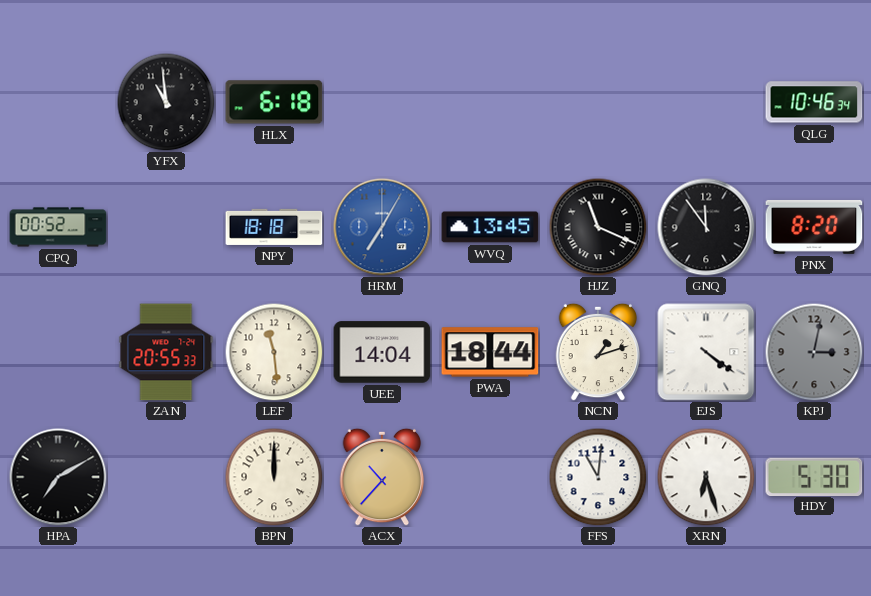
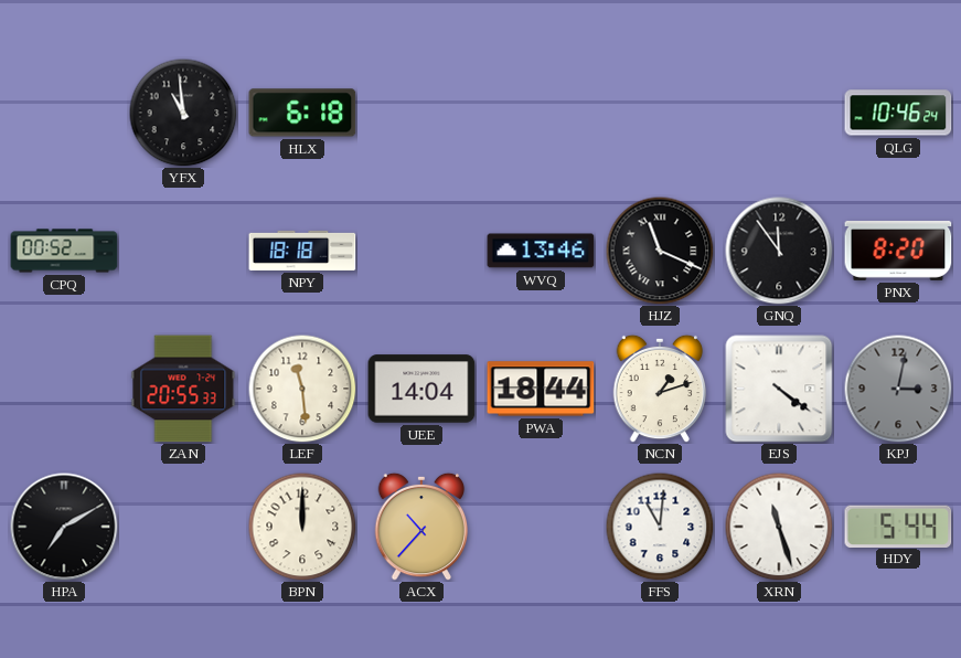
QLG: 10:46:34 -> 10:46:24 (898, 113)
HRM: 7:05 -> none (382, 227)
WVQ: 13:45 -> 13:46 (541, 251)
XRN: 6:27 -> 11:27 (779, 527)
HDY: 5:30 -> 5:44 (898, 526)
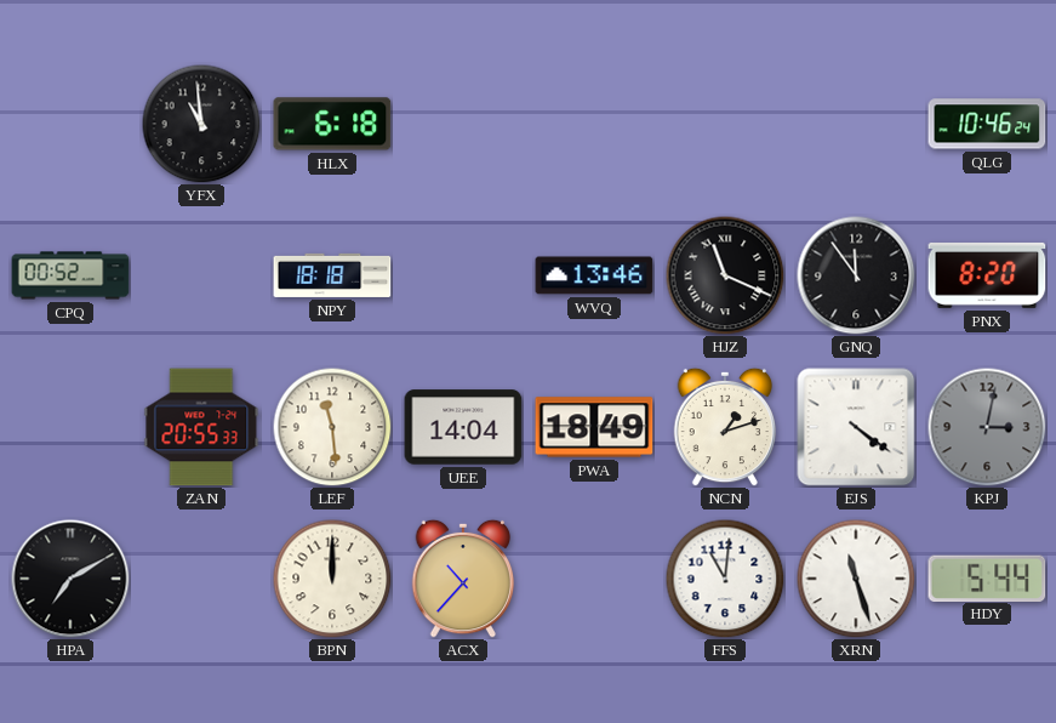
PWA: 18:44 -> 18:49 (594, 427)
